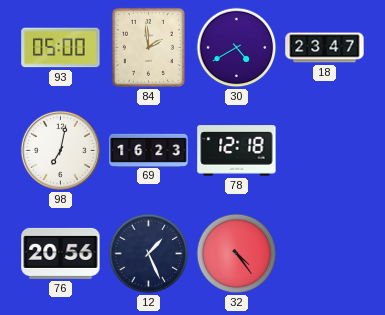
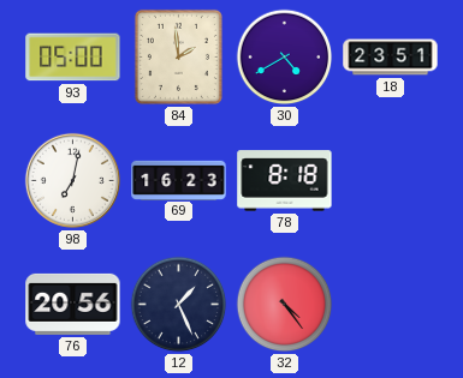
18: 23:47 -> 23:51 (391, 58)
78: 12:18 -> 8:18 (285, 181)
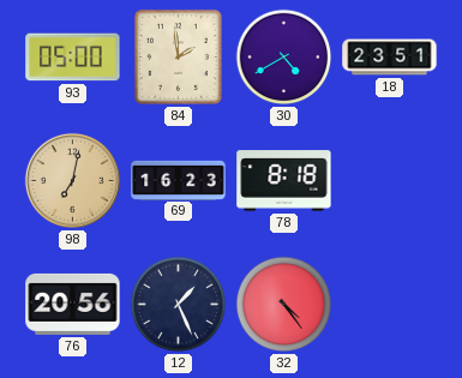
98 dial: white -> champagne (72, 180)
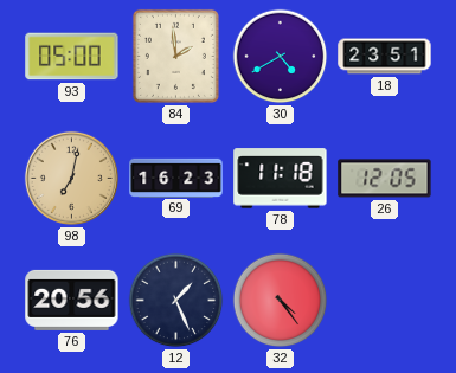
78: 8:18 -> 11:18 (281, 179)
26: none -> 12:05 (385, 179)
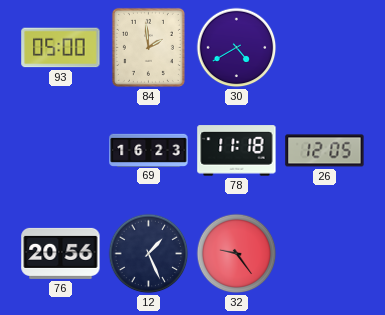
18: 23:51 -> none (385, 57)
98: 7:02 -> none (71, 178)
32: 4:24 -> 9:24 (237, 254)
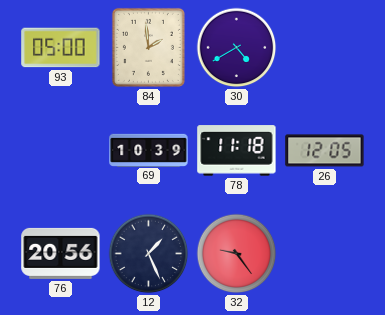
69: 16:23 -> 10:39 (149, 150)
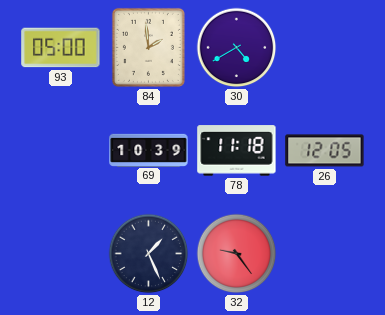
76: 20:56 -> none (61, 253)
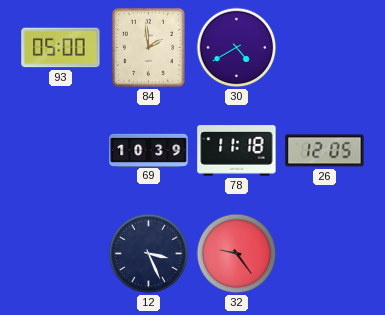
12: 1:26 -> 3:26 (149, 254)
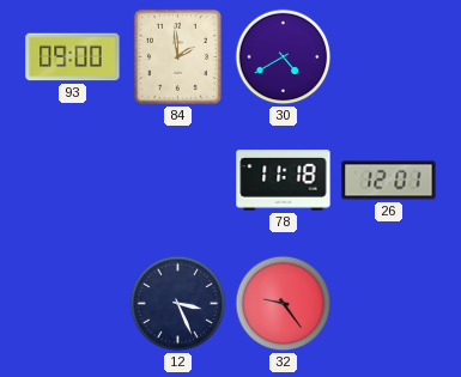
93: 05:00 -> 09:00 (73, 57)
69: 10:39 -> none (149, 150)
26: 12:05 -> 12:01 (389, 181)
